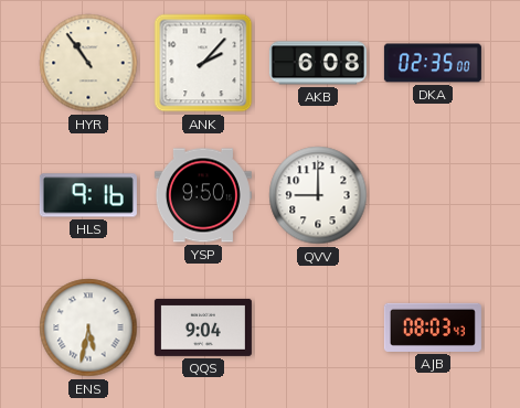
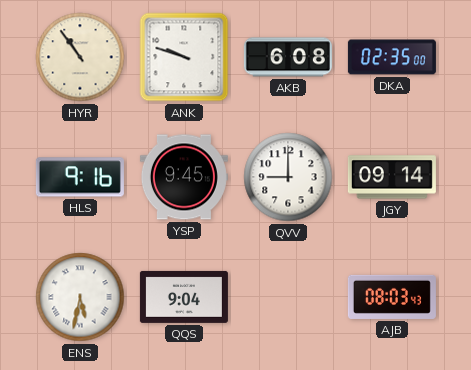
ANK: 2:07 -> 9:48 (184, 57)
YSP: 9:50 -> 9:45 (184, 177)
JGY: none -> 09:14 (392, 177)
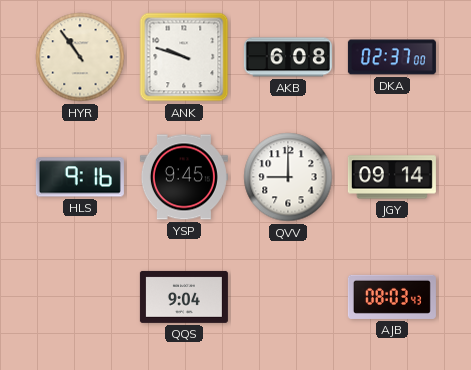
DKA: 02:35 -> 02:37 (392, 57)
ENS: 5:32 -> none (80, 297)
